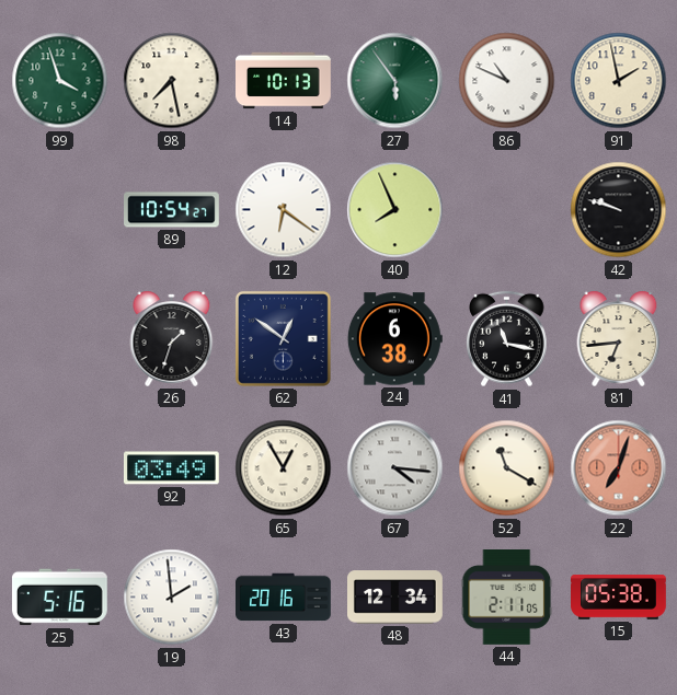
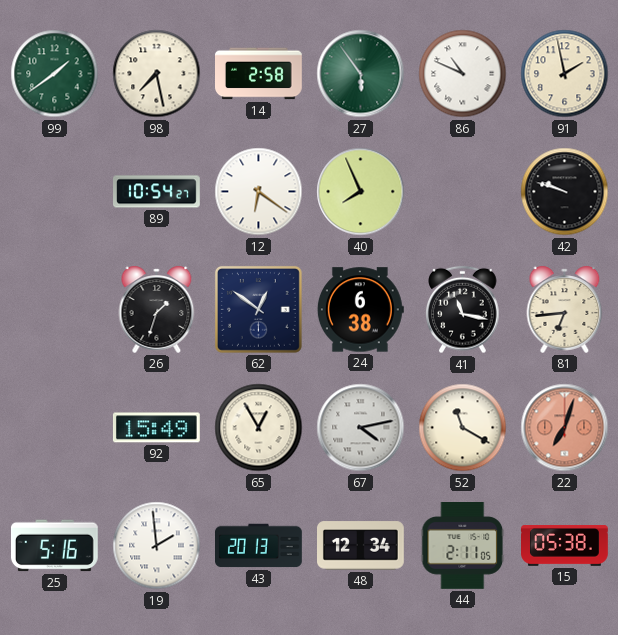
99: 3:57 -> 1:39 (55, 74)
14: 10:13 -> 2:58 (259, 74)
92: 03:49 -> 15:49 (156, 428)
67: 4:16 -> 4:13 (361, 428)
43: 20:16 -> 20:13 (259, 546)
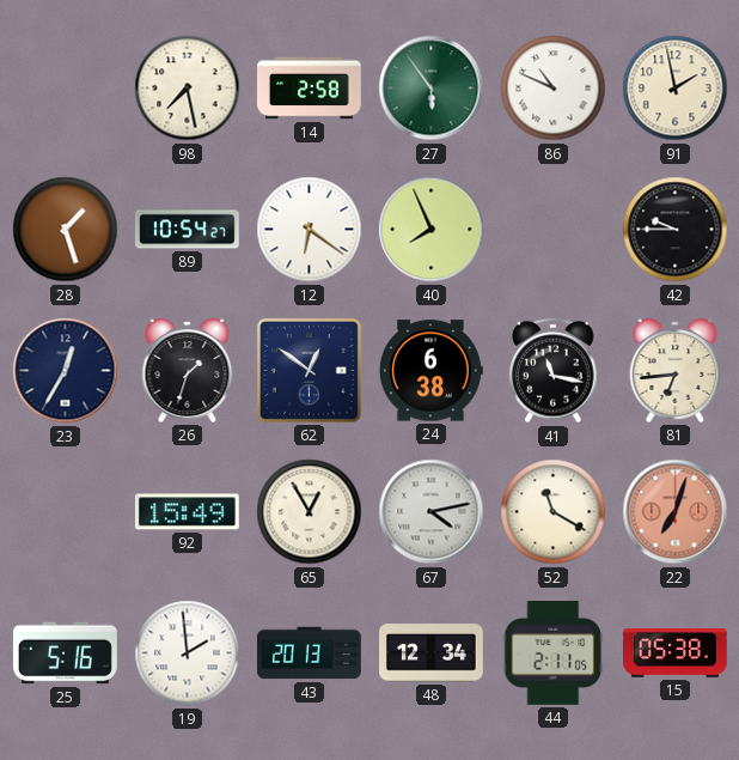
99: 1:39 -> none (55, 74)
28: none -> 1:27 (66, 230)
42: 9:48 -> 9:45 (676, 230)
23: none -> 12:35 (66, 371)
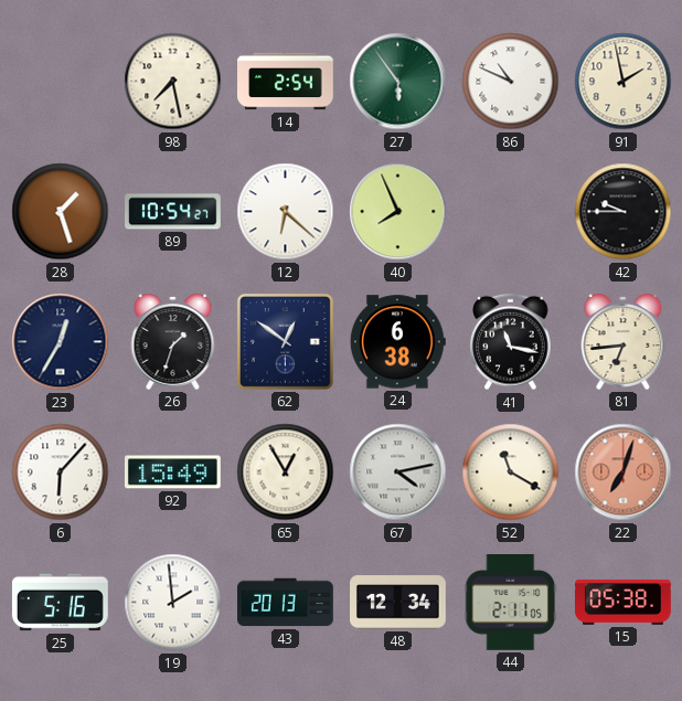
14: 2:58 -> 2:54 (286, 82)
12: 6:21 -> 6:22 (286, 212)
6: none -> 6:07 (61, 472)
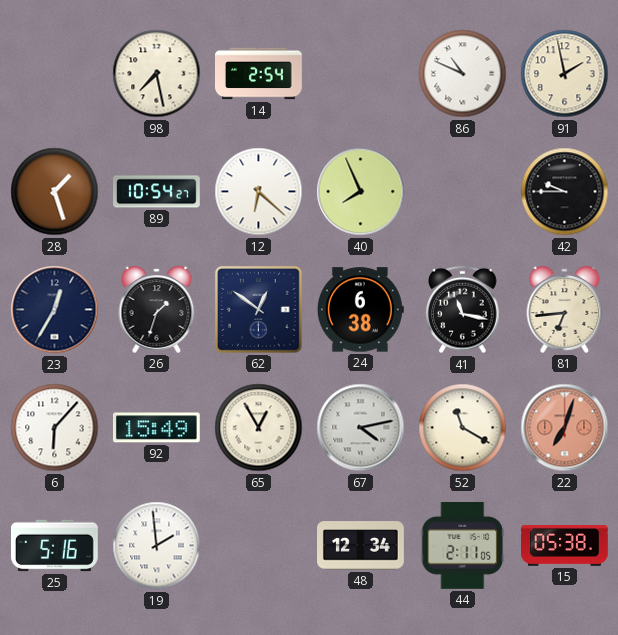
27: 5:54 -> none (398, 82)
43: 20:13 -> none (286, 603)
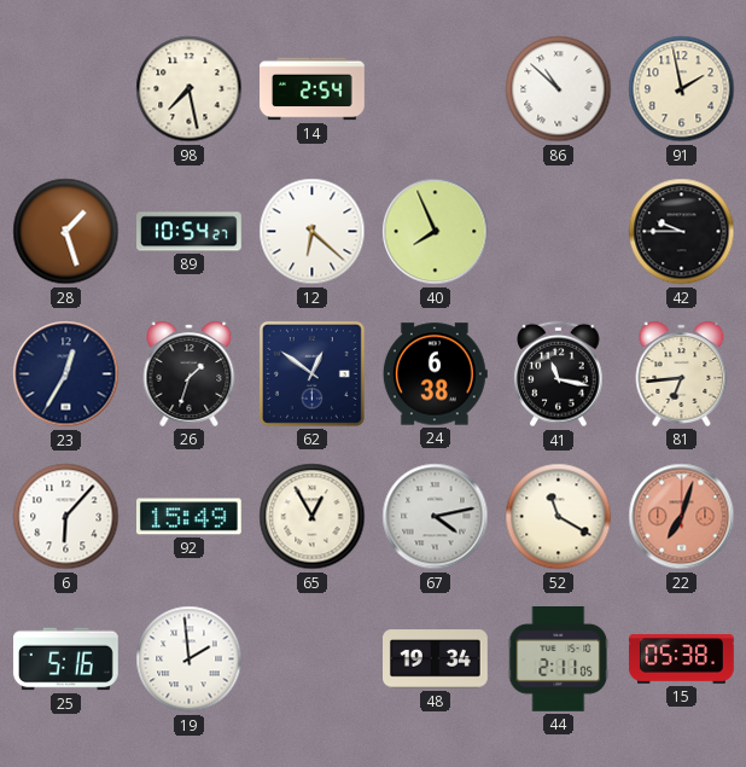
86: 10:49 -> 10:52 (559, 89)
48: 12:34 -> 19:34 (436, 659)
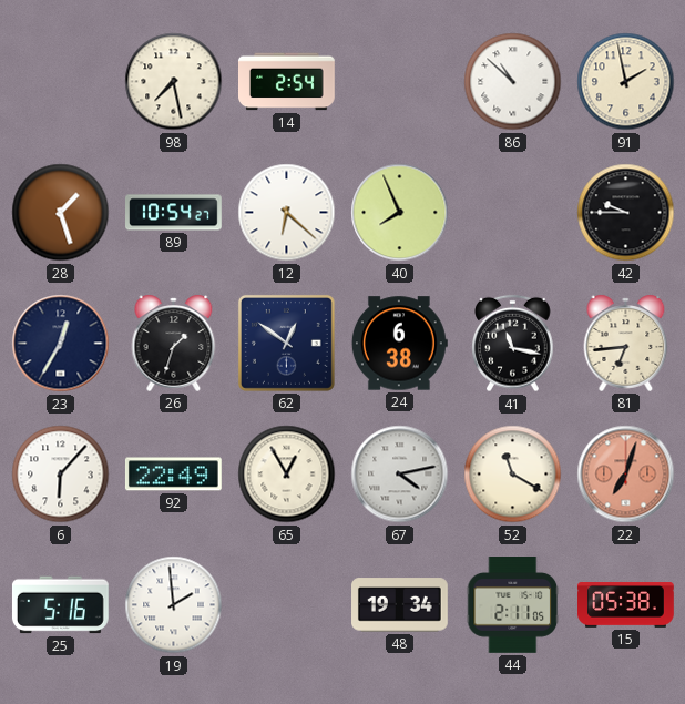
92: 15:49 -> 22:49 (173, 475)
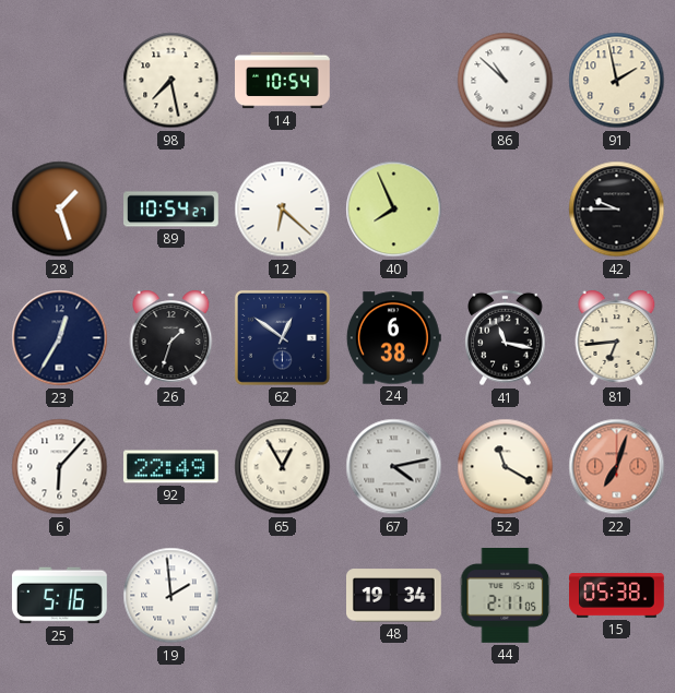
14: 2:54 -> 10:54 (283, 81)
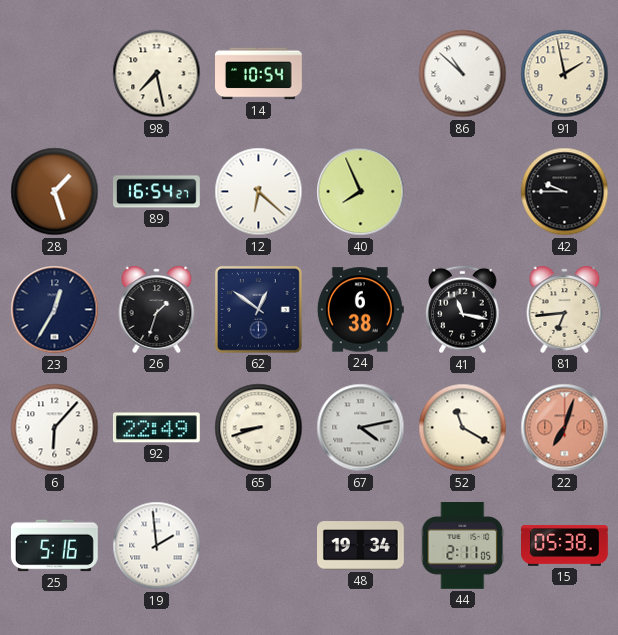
89: 10:54 -> 16:54 (157, 192)
65: 12:55 -> 8:42 (259, 428)
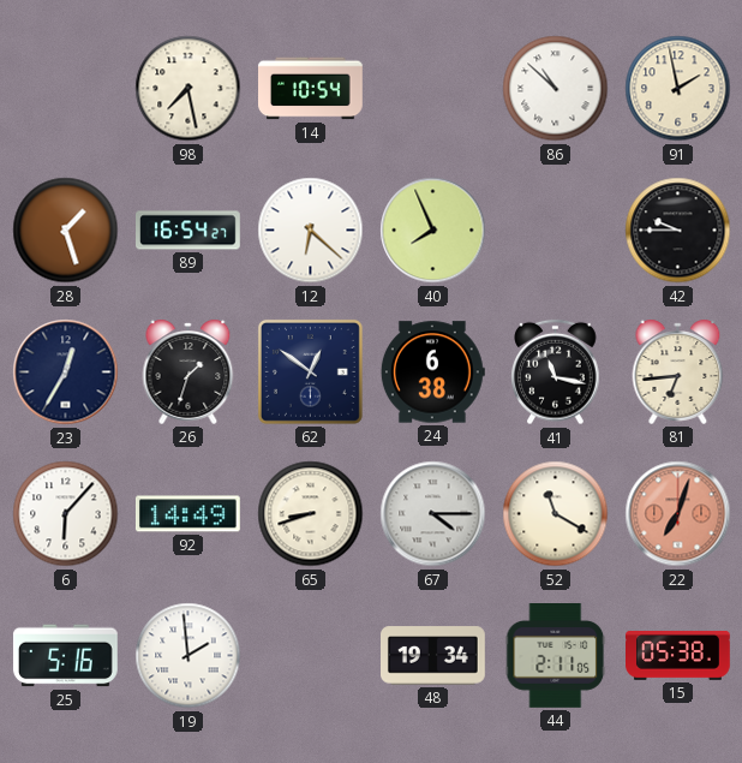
92: 22:49 -> 14:49 (187, 514)
67: 4:13 -> 4:15 (433, 514)
